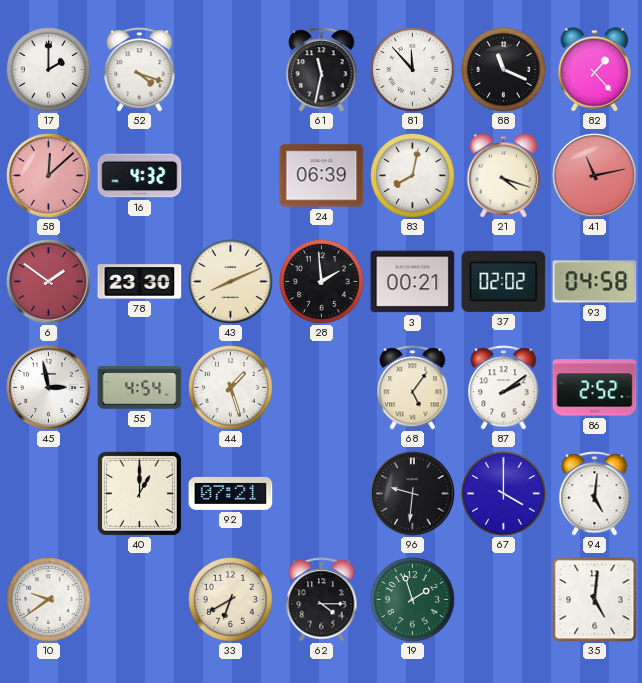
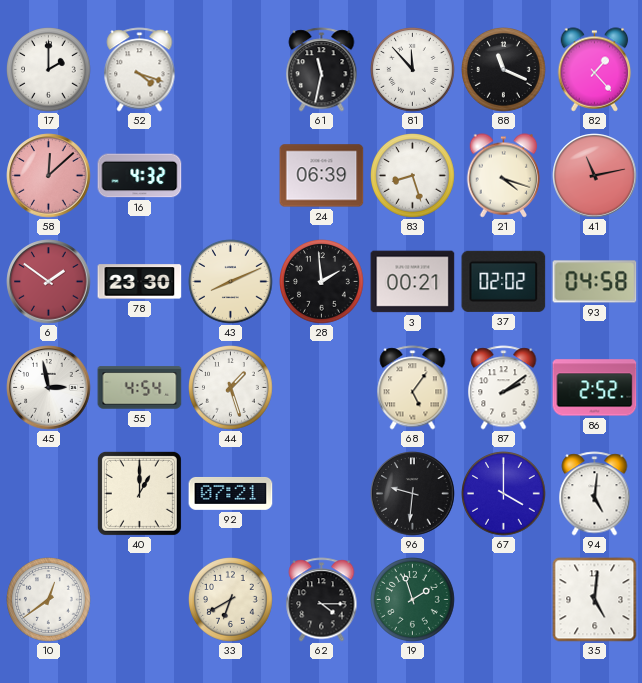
83: 8:02 -> 8:27 (413, 176)
10: 9:39 -> 12:39 (49, 600)
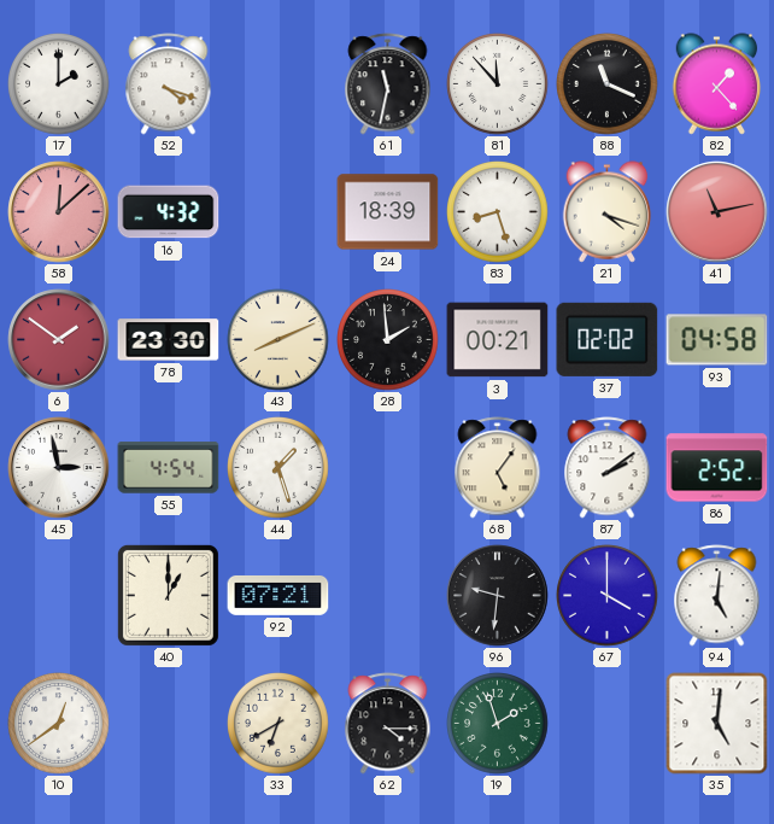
24: 06:39 -> 18:39 (388, 212)
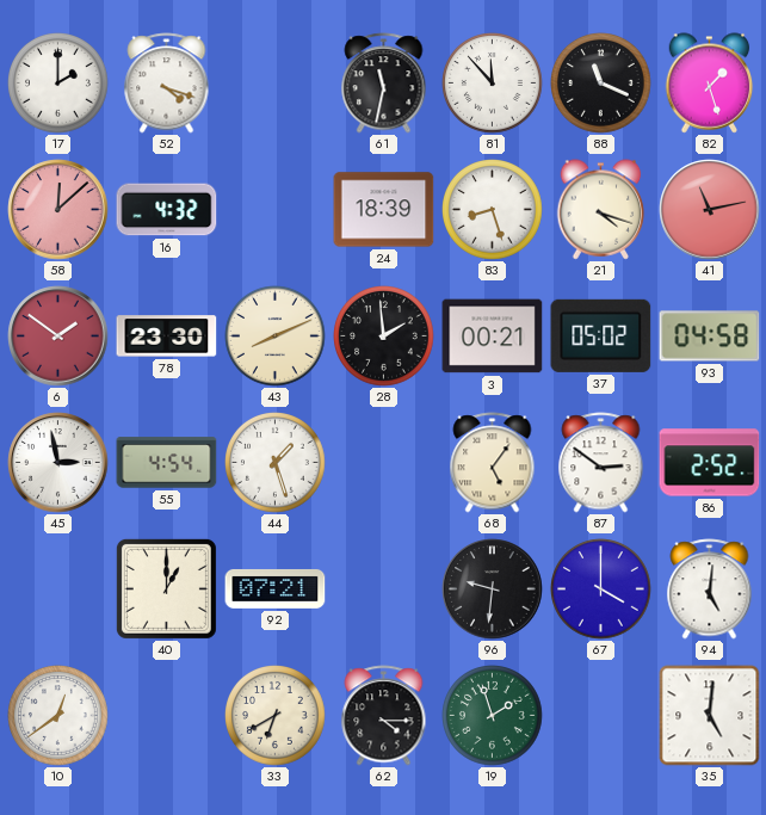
82: 1:23 -> 1:27 (710, 84)
37: 02:02 -> 05:02 (601, 335)
87: 2:09 -> 2:51 (601, 463)
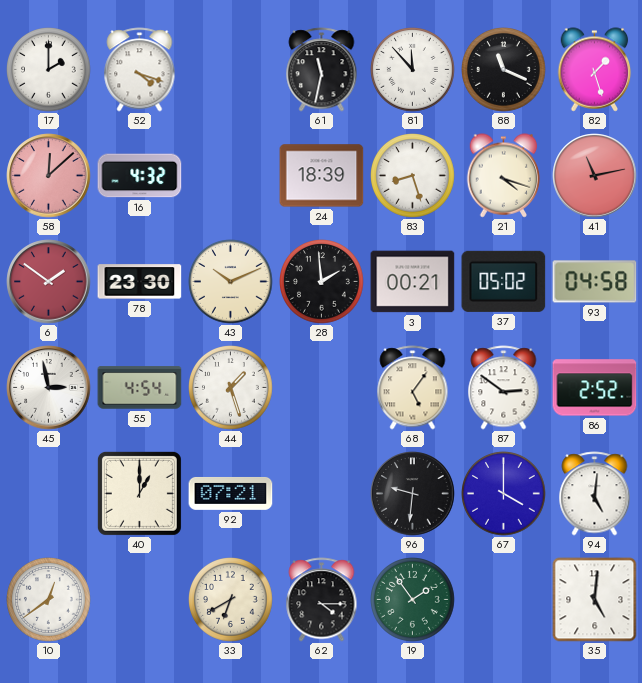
43: 8:11 -> 10:11 (231, 282)
19: 1:57 -> 1:54 (413, 600)
